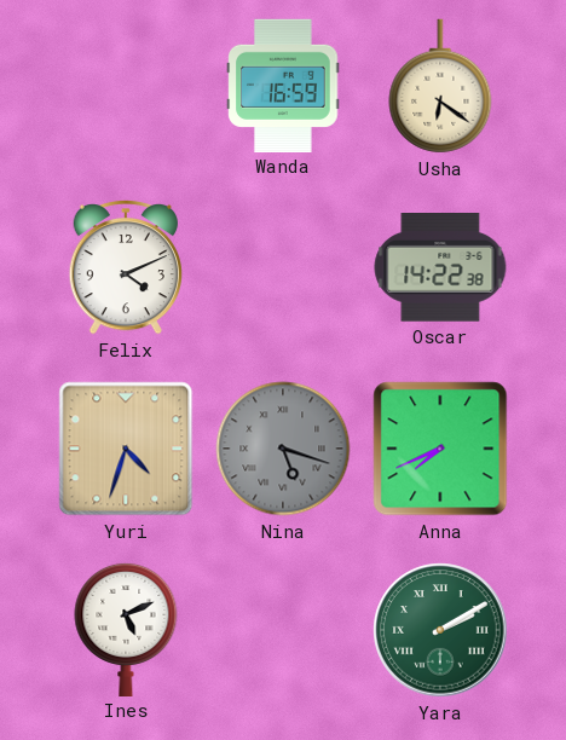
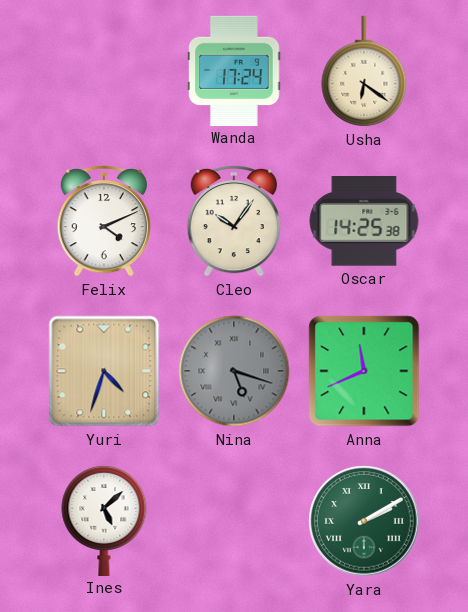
Wanda: 16:59 -> 17:24 (234, 70)
Cleo: none -> 10:06 (233, 221)
Oscar: 14:22 -> 14:25 (364, 222)
Anna: 7:41 -> 11:41 (364, 371)
Ines: 5:11 -> 5:08 (104, 520)
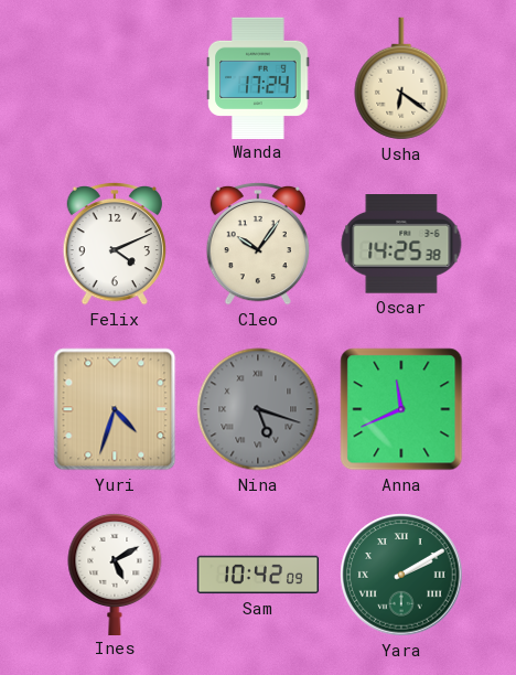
Ines: 5:08 -> 5:10 (115, 574)
Sam: none -> 10:42 (258, 575)
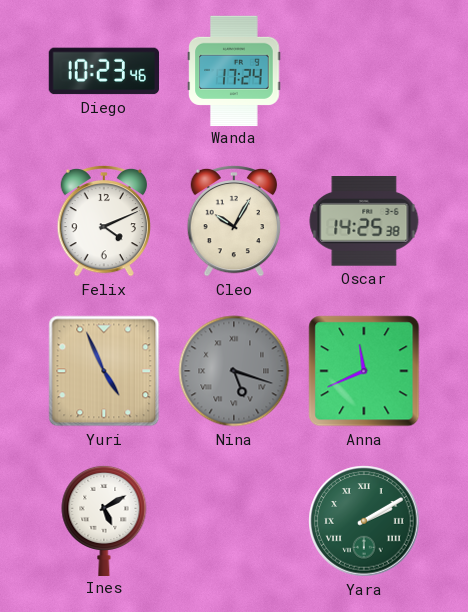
Diego: none -> 10:23 (103, 71)
Usha: 6:21 -> none (401, 78)
Cleo: 10:06 -> 10:05 (233, 221)
Yuri: 4:33 -> 4:56 (104, 371)
Sam: 10:42 -> none (258, 575)
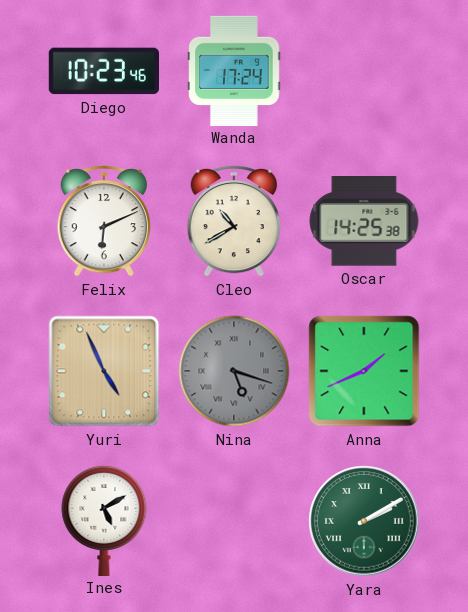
Felix: 4:11 -> 6:11 (103, 221)
Cleo: 10:05 -> 10:40 (233, 221)
Anna: 11:41 -> 1:41 (364, 371)
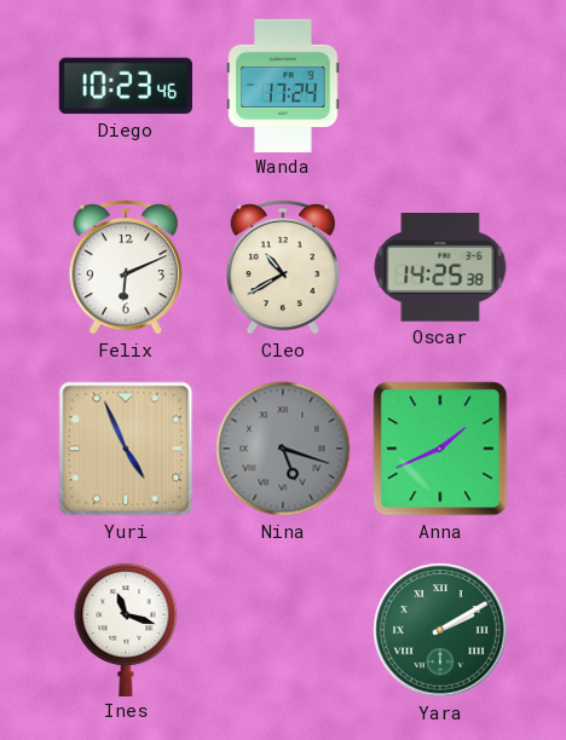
Ines: 5:10 -> 11:18 (126, 629)
